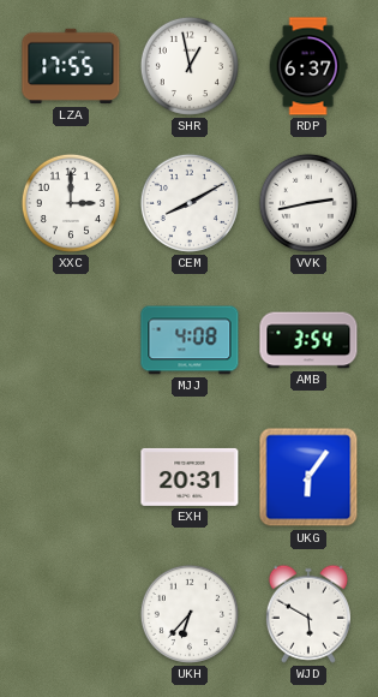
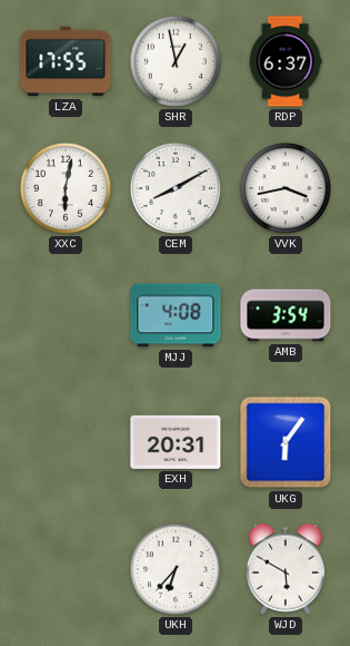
XXC: 3:00 -> 6:02 (66, 188)
VVK: 2:43 -> 3:43 (286, 188)
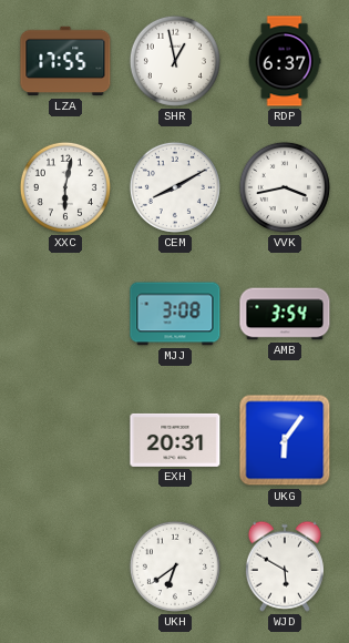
MJJ: 4:08 -> 3:08 (175, 314)
UKH: 6:37 -> 6:39 (175, 567)
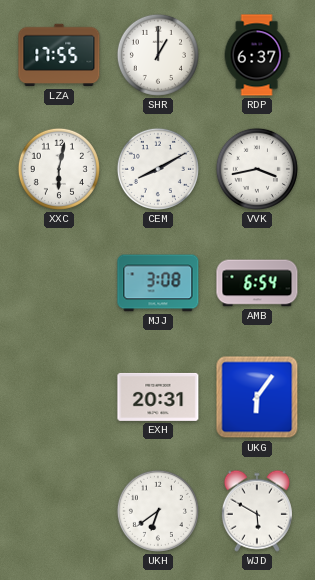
SHR: 12:58 -> 1:00 (158, 55)
AMB: 3:54 -> 6:54 (257, 283)
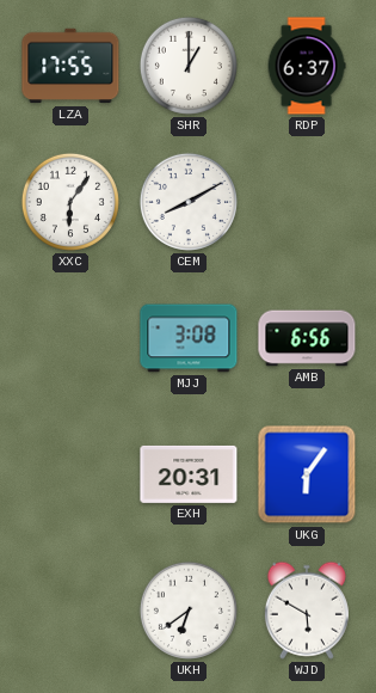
XXC: 6:02 -> 6:06 (70, 202)
VVK: 3:43 -> none (257, 169)
AMB: 6:54 -> 6:56 (307, 338)
